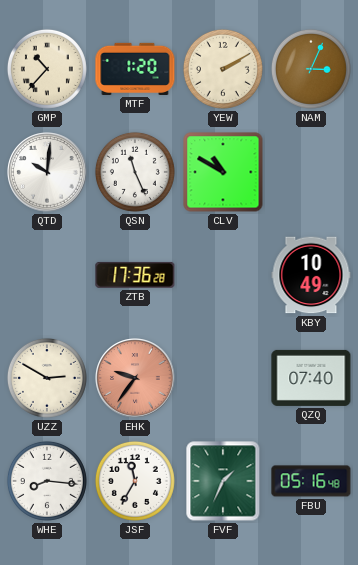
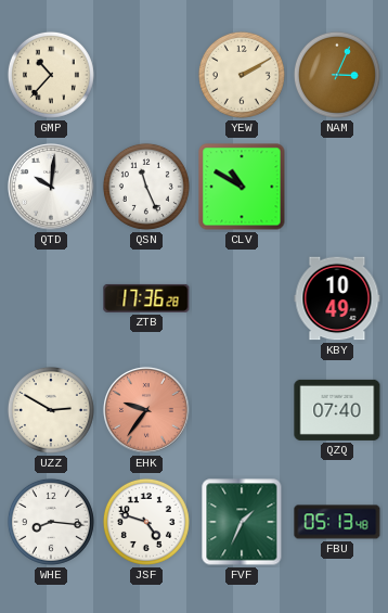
MTF: 1:20 -> none (135, 69)
JSF: 11:35 -> 4:48 (146, 522)
FBU: 05:16 -> 05:13 (337, 522)
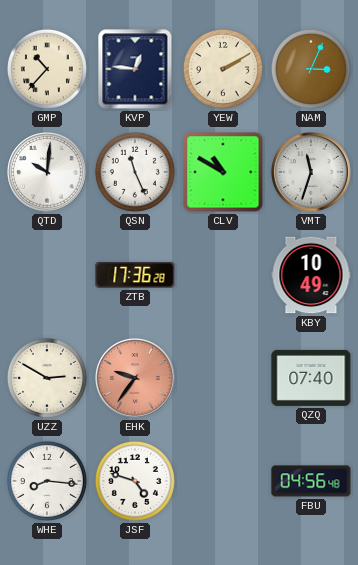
KVP: none -> 12:46 (135, 69)
VMT: none -> 11:33 (311, 172)
FVF: 1:34 -> none (242, 522)
FBU: 05:13 -> 04:56 (311, 481)
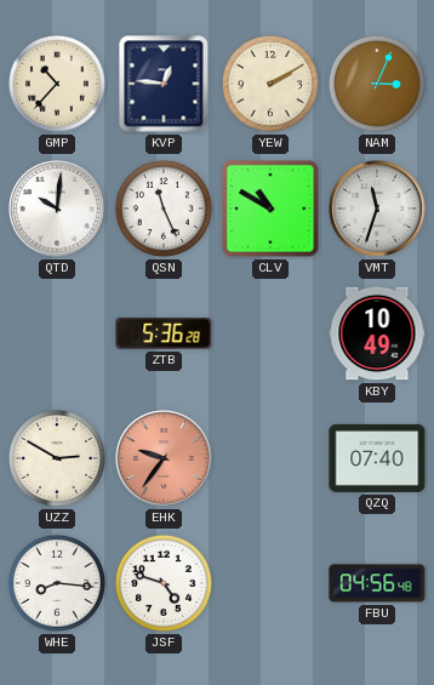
ZTB: 17:36 -> 5:36 (164, 333)
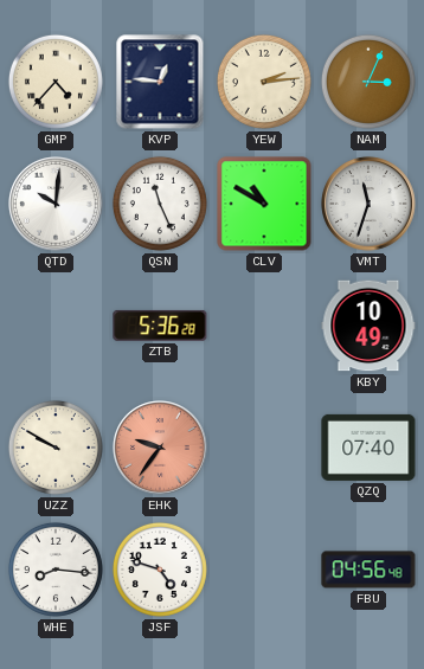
GMP: 10:37 -> 4:37 (56, 82)
YEW: 2:10 -> 2:14 (264, 82)
UZZ: 2:50 -> 9:50 (56, 448)
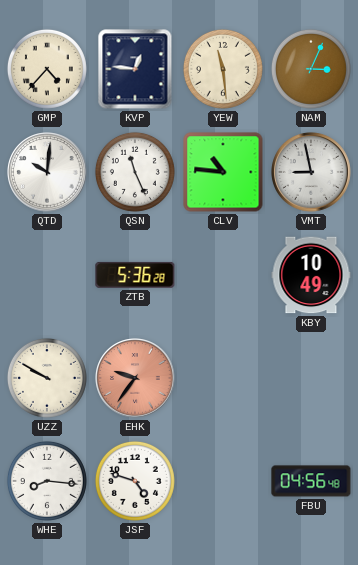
YEW: 2:14 -> 11:29 (223, 69)
CLV: 10:50 -> 10:46 (223, 172)
VMT: 11:33 -> 8:58 (311, 172)
QZQ: 07:40 -> none (368, 448)
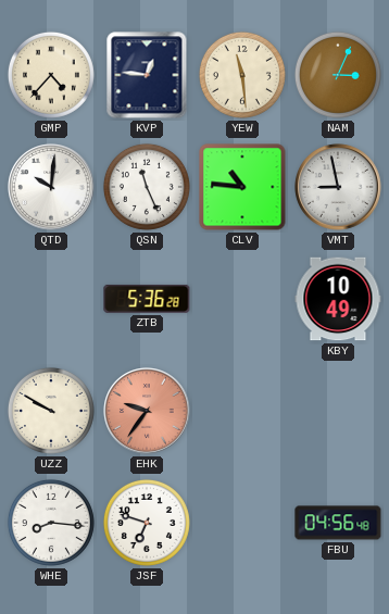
JSF: 4:48 -> 6:48 (147, 523)
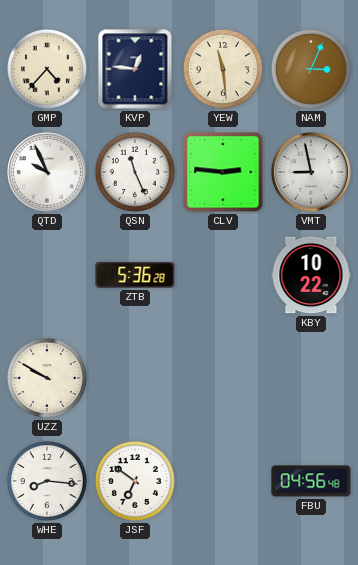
QTD: 10:01 -> 9:56 (47, 172)
CLV: 10:46 -> 2:46 (223, 172)
KBY: 10:49 -> 10:22 (311, 275)
EHK: 9:36 -> none (147, 411)
JSF: 6:48 -> 6:51 (135, 481)
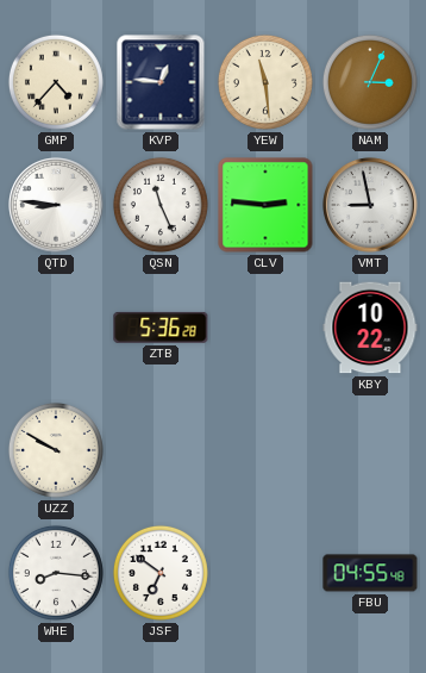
QTD: 9:56 -> 8:46 (56, 205)
FBU: 04:56 -> 04:55 (370, 573)
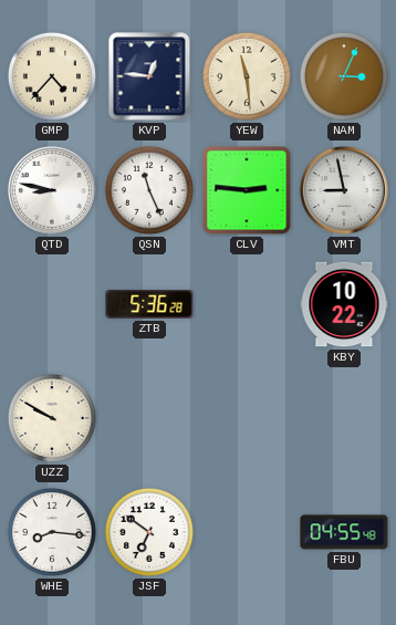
QTD: 8:46 -> 8:47 (52, 190)
